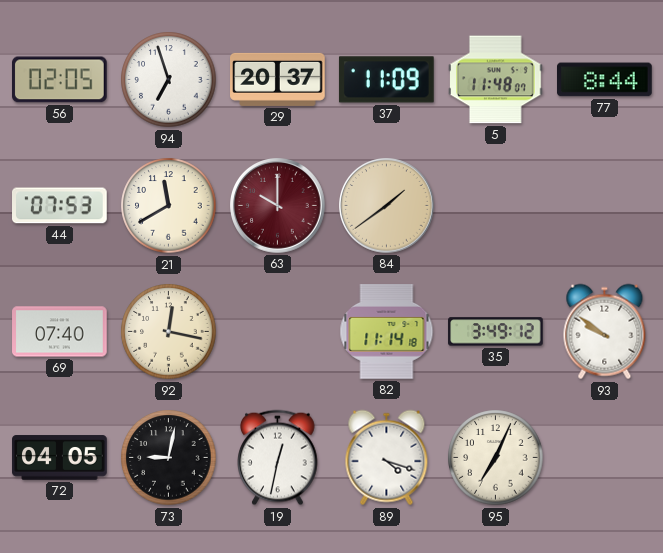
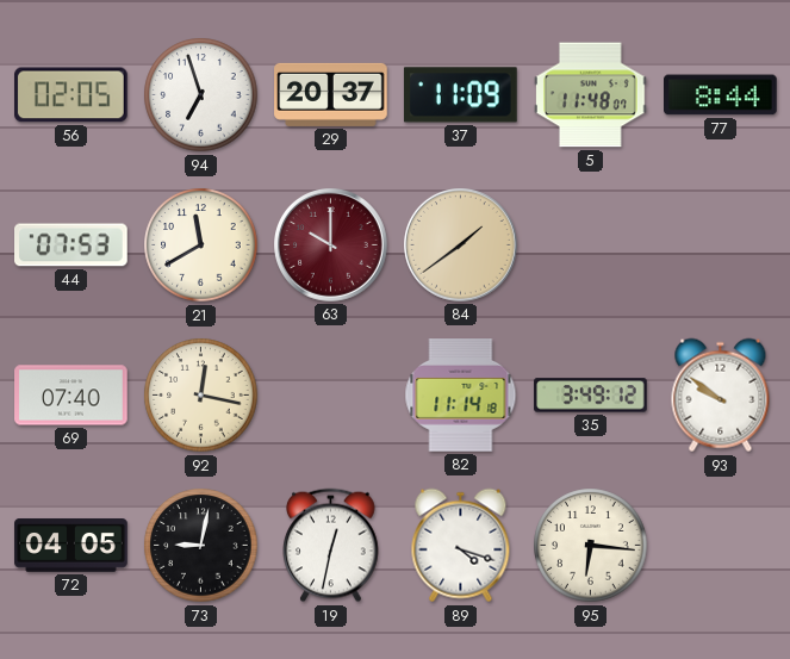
95: 7:04 -> 6:16 (591, 546)
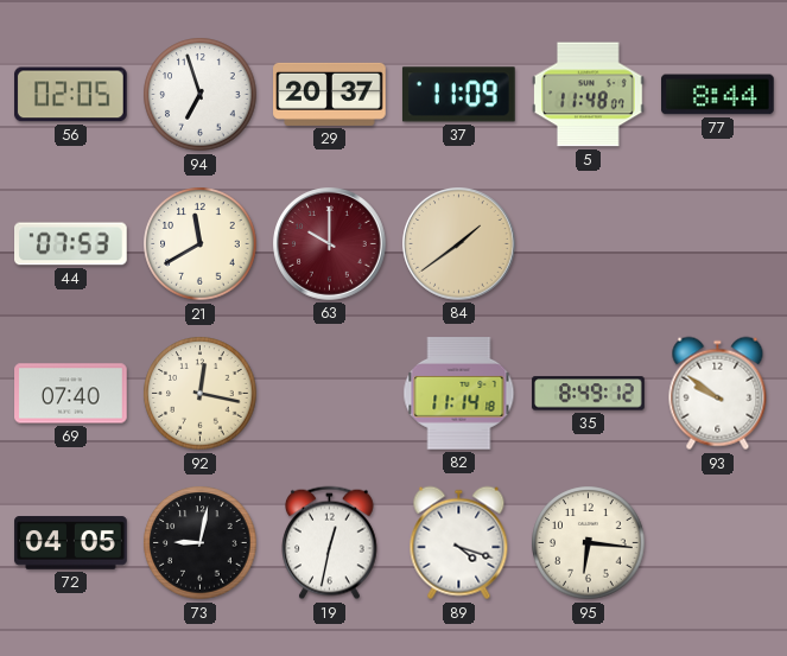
35: 3:49 -> 8:49 (589, 394)
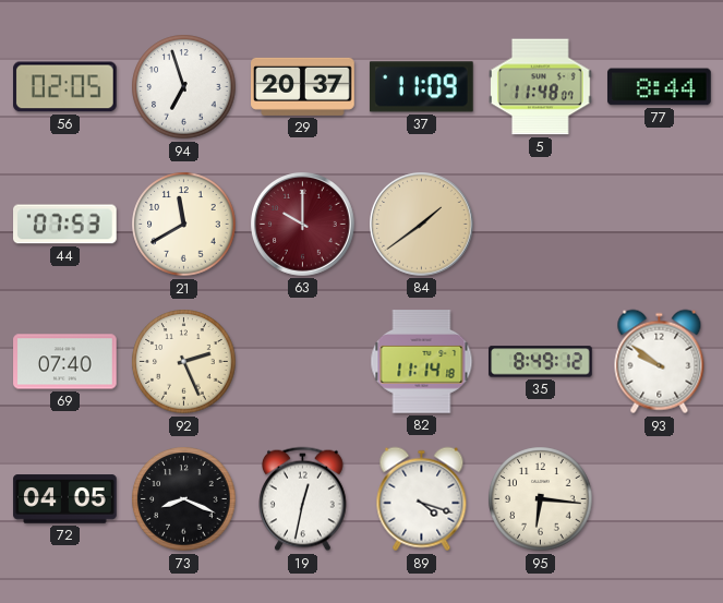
92: 12:17 -> 2:26 (184, 362)
73: 9:02 -> 8:19 (184, 499)
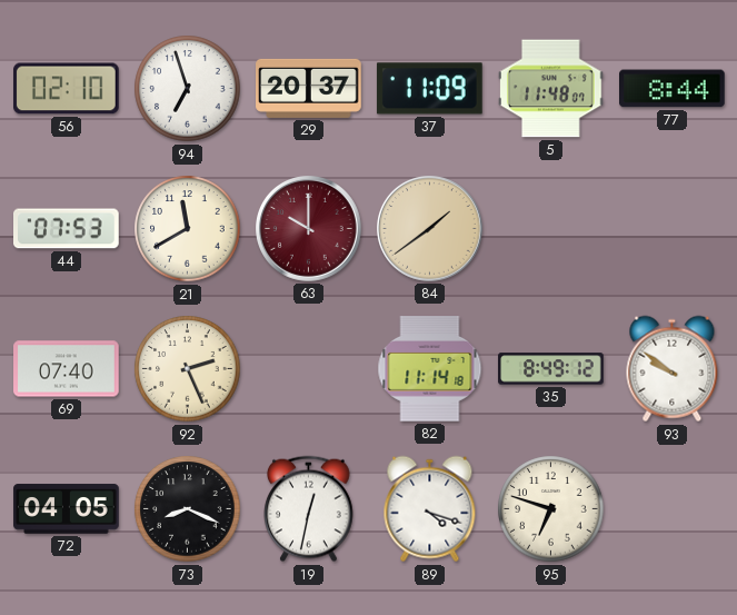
56: 02:05 -> 02:10 (67, 89)
95: 6:16 -> 6:48 (551, 509)
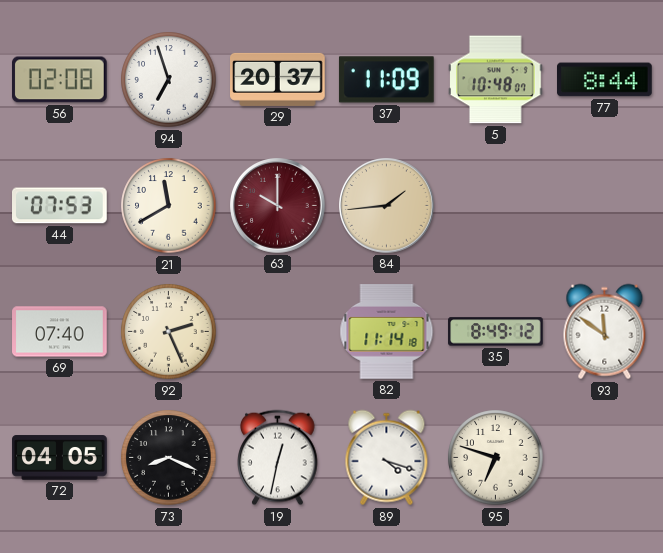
56: 02:10 -> 02:08 (60, 80)
5: 11:48 -> 10:48 (496, 80)
84: 1:39 -> 1:44 (387, 206)
93: 9:51 -> 11:51 (605, 332)
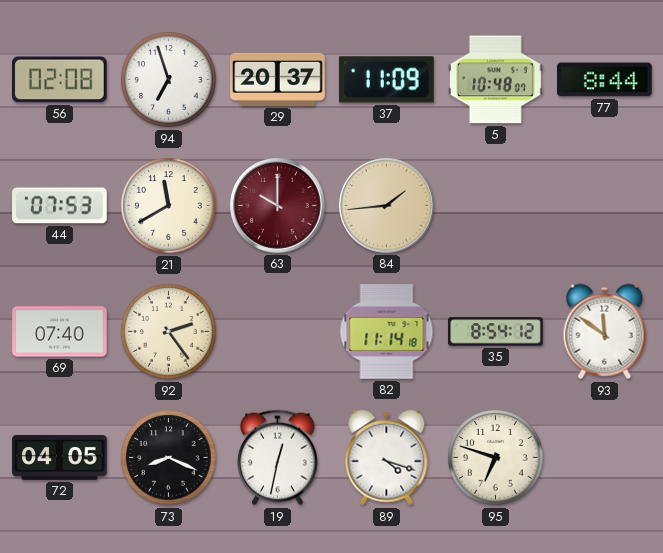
92: 2:26 -> 2:24 (169, 332)
35: 8:49 -> 8:54 (496, 332)
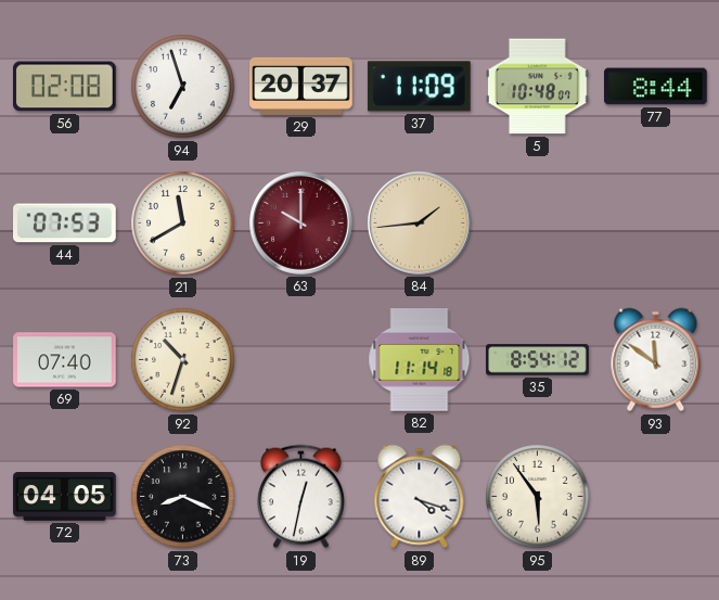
92: 2:24 -> 10:33 (183, 360)
95: 6:48 -> 5:54 (538, 497)
